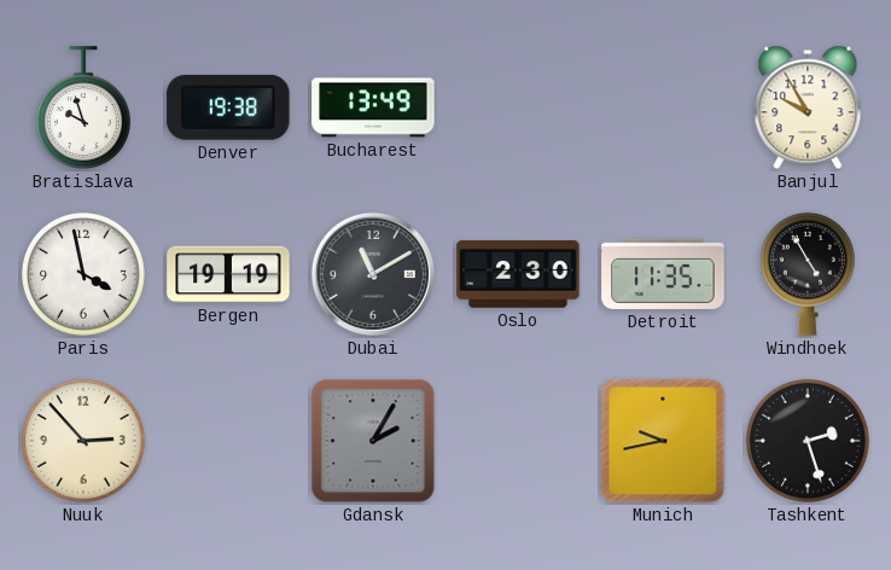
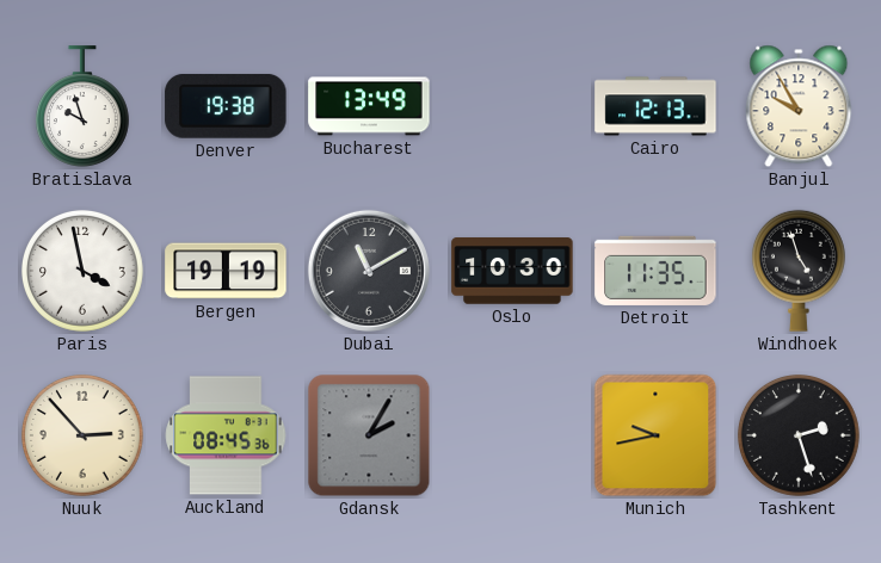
Cairo: none -> 12:13 (655, 106)
Oslo: 2:30 -> 10:30 (512, 271)
Windhoek: 4:55 -> 4:57 (799, 271)
Auckland: none -> 08:45 (226, 435)
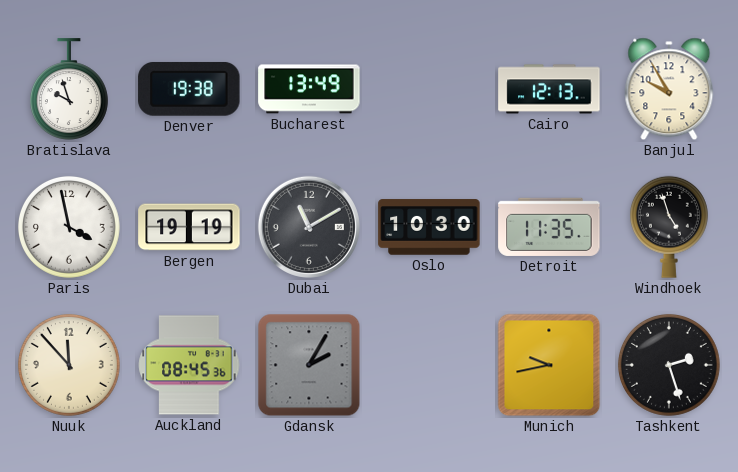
Nuuk: 2:53 -> 11:53 (69, 365)
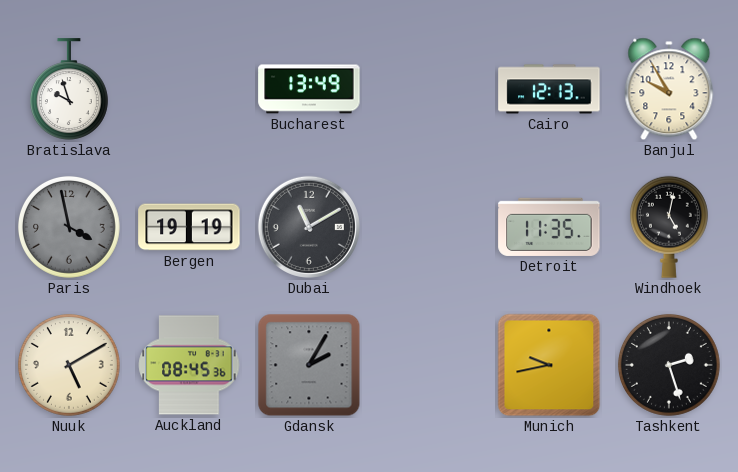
Denver: 19:38 -> none (189, 89)
Paris dial: white -> grey (69, 227)
Oslo: 10:30 -> none (429, 227)
Windhoek: 4:57 -> 5:02 (669, 227)
Nuuk: 11:53 -> 5:10 (69, 365)
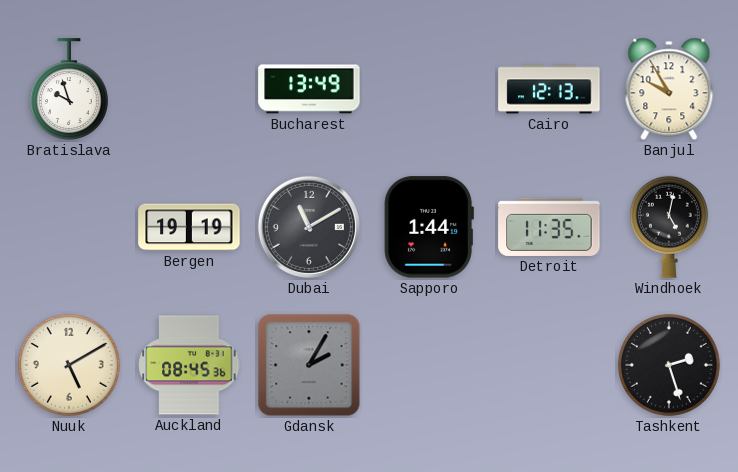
Paris: 3:58 -> none (69, 227)
Sapporo: none -> 1:44 (429, 227)
Munich: 9:43 -> none (549, 365)
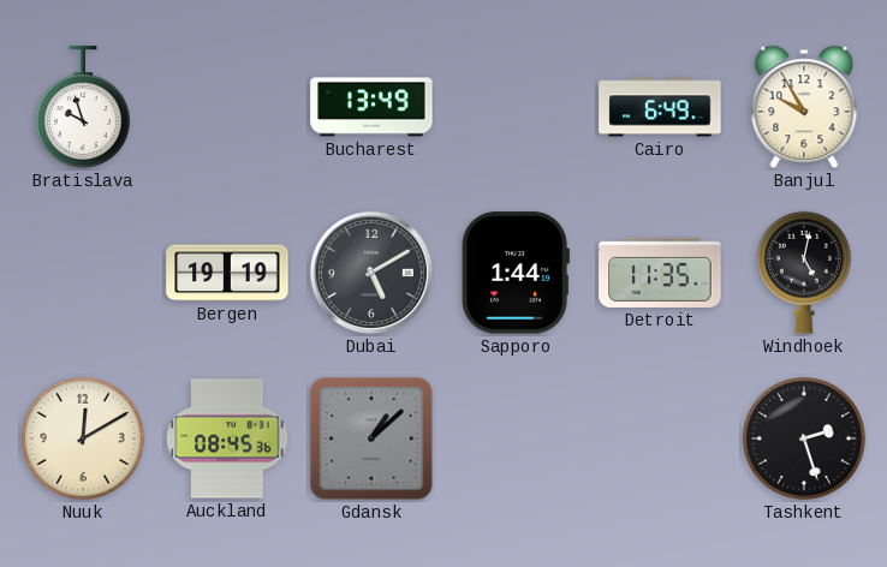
Cairo: 12:13 -> 6:49 (660, 107)
Dubai: 11:10 -> 5:10 (371, 273)
Nuuk: 5:10 -> 12:10 (83, 438)
Gdansk: 2:05 -> 1:08 (371, 438)
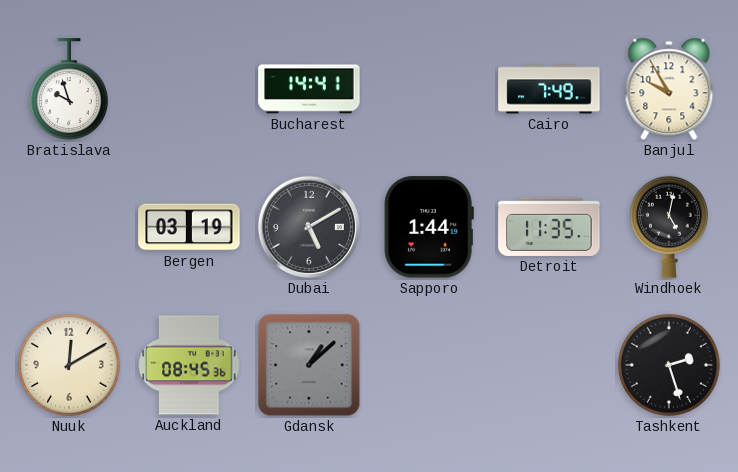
Bucharest: 13:49 -> 14:41 (309, 89)
Cairo: 6:49 -> 7:49 (549, 89)
Bergen: 19:19 -> 03:19 (189, 227)
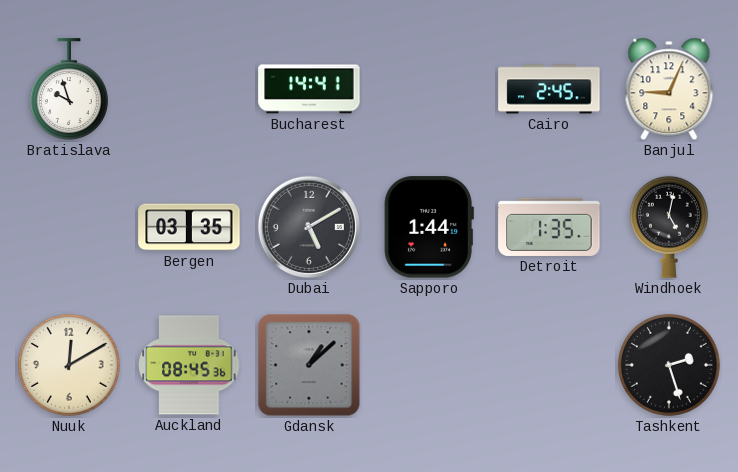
Cairo: 7:49 -> 2:45 (549, 89)
Banjul: 9:55 -> 9:04 (669, 89)
Bergen: 03:19 -> 03:35 (189, 227)
Detroit: 11:35 -> 1:35 (549, 227)
